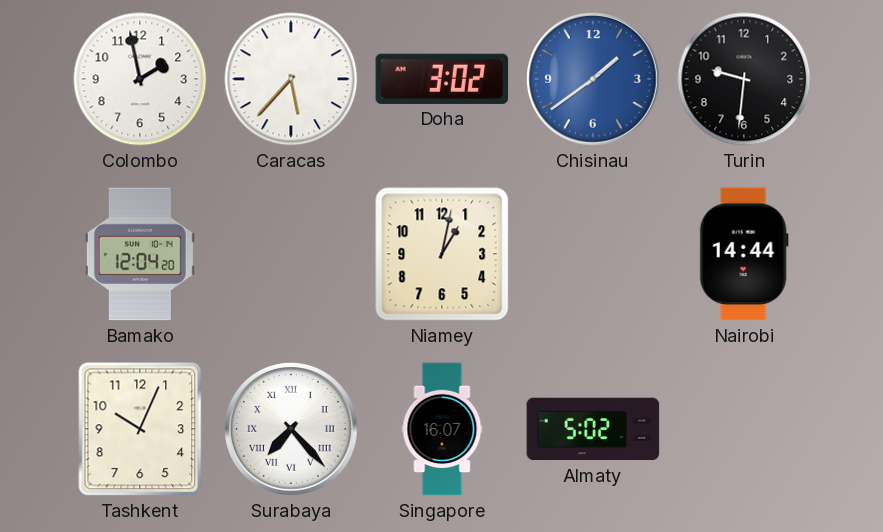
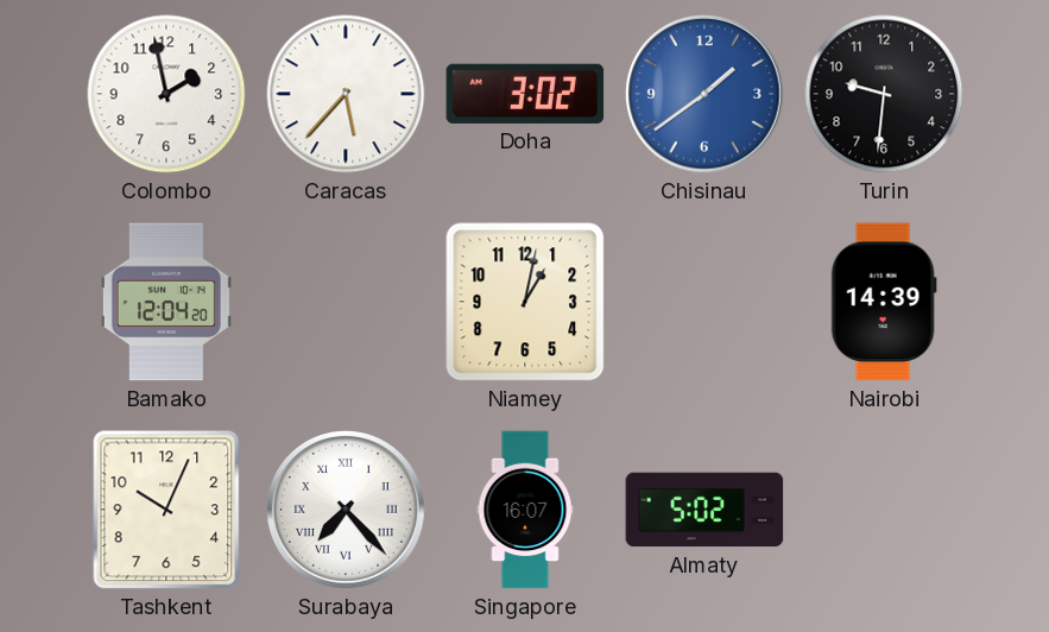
Nairobi: 14:44 -> 14:39 (884, 302)
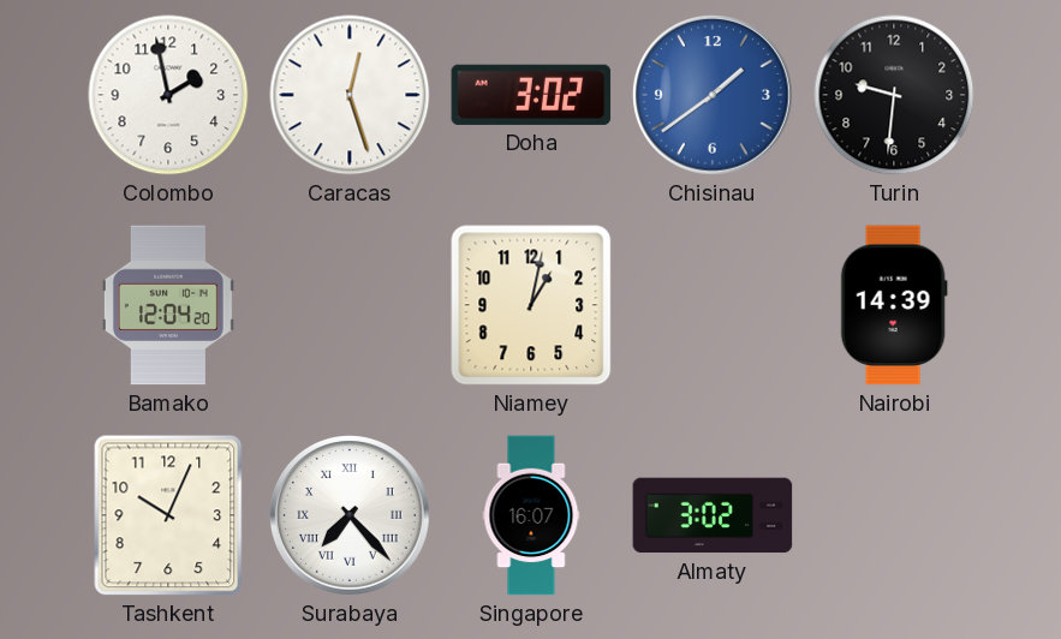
Caracas: 5:37 -> 12:27 (350, 95)
Almaty: 5:02 -> 3:02 (713, 515)
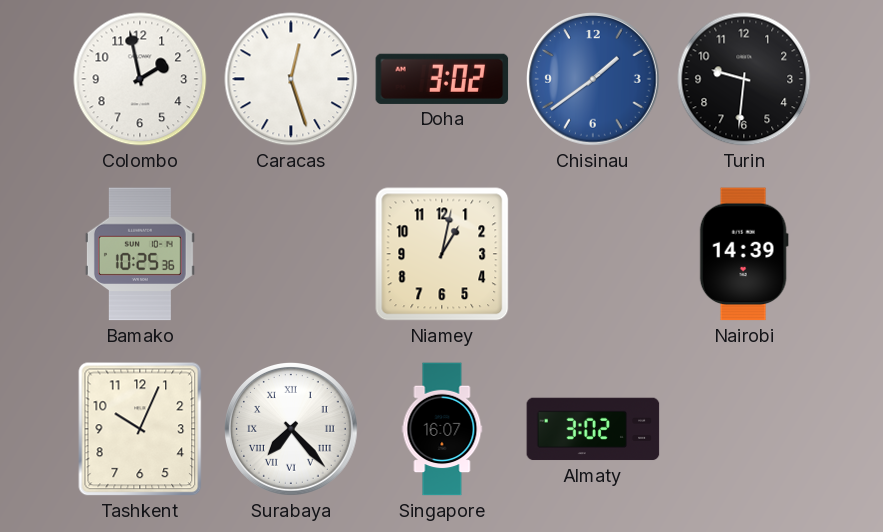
Bamako: 12:04 -> 10:25 (140, 254)
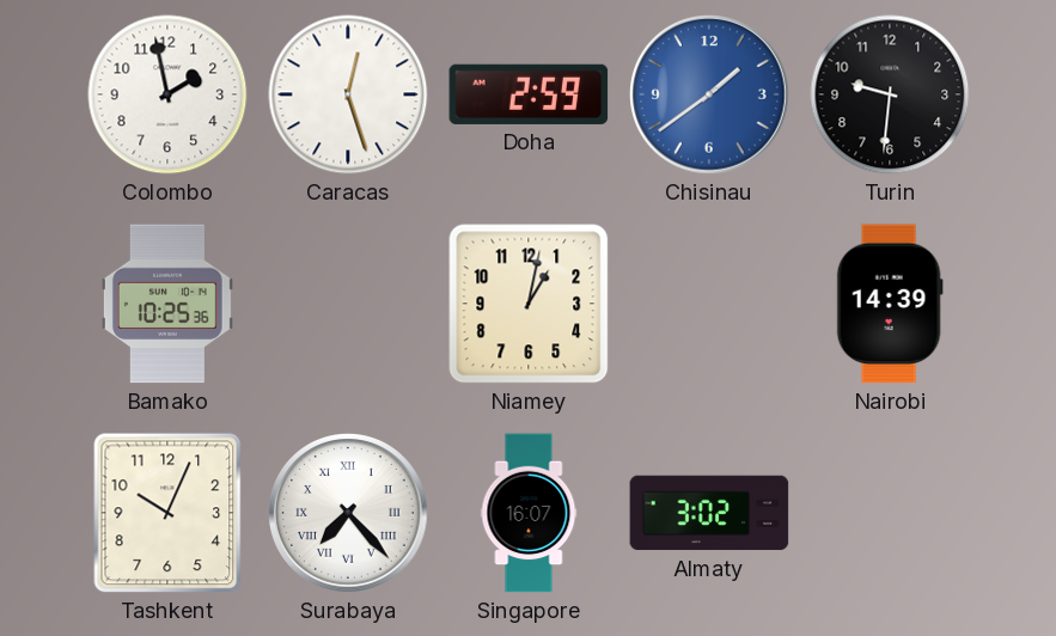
Doha: 3:02 -> 2:59 (529, 94)
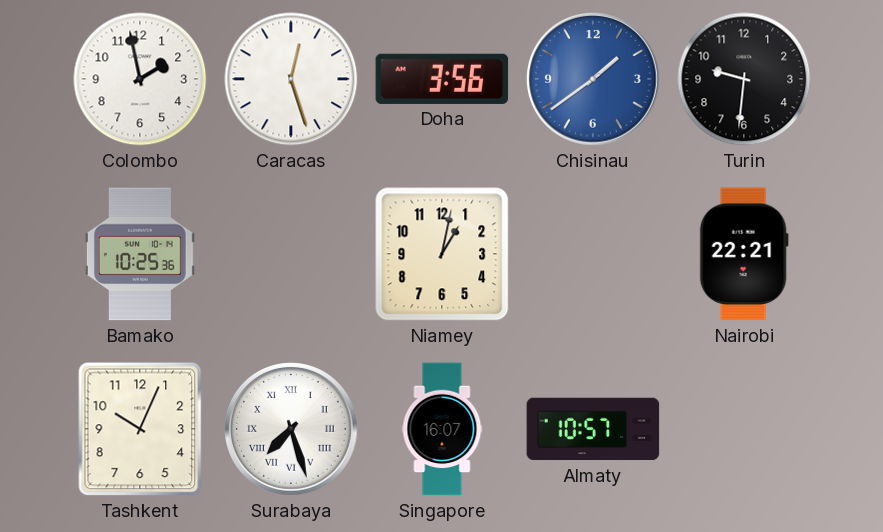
Doha: 2:59 -> 3:56 (442, 79)
Nairobi: 14:39 -> 22:21 (744, 254)
Surabaya: 7:23 -> 7:27 (292, 430)
Almaty: 3:02 -> 10:57 (593, 429)
